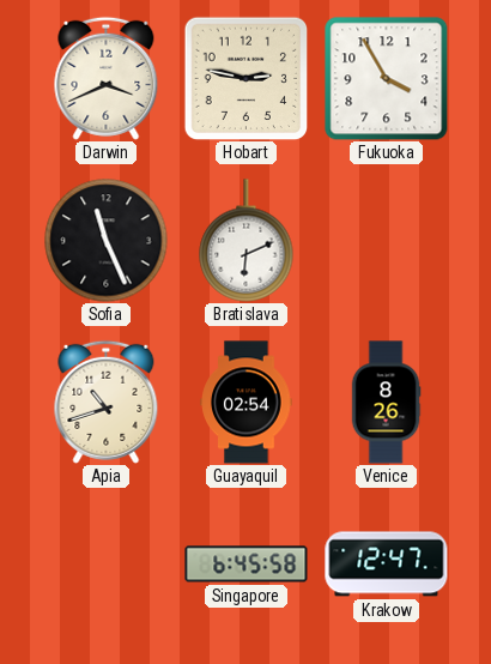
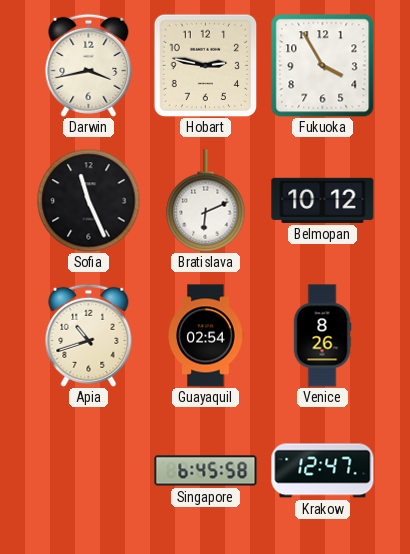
Darwin: 3:41 -> 3:43 (89, 65)
Belmopan: none -> 10:12 (323, 200)
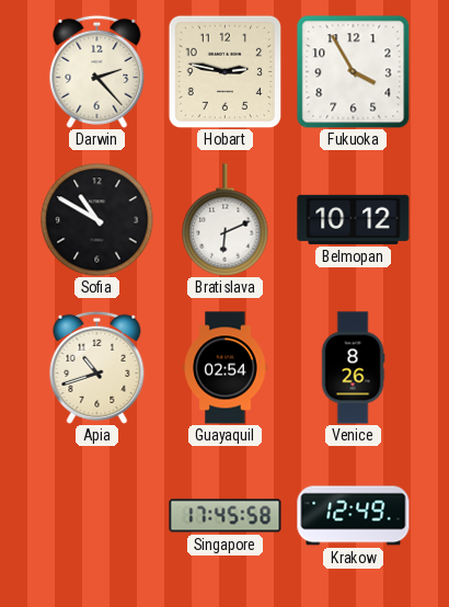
Darwin: 3:43 -> 2:23 (97, 71)
Sofia: 11:26 -> 10:50 (97, 220)
Singapore: 6:45 -> 17:45 (226, 516)
Krakow: 12:47 -> 12:49 (354, 516)
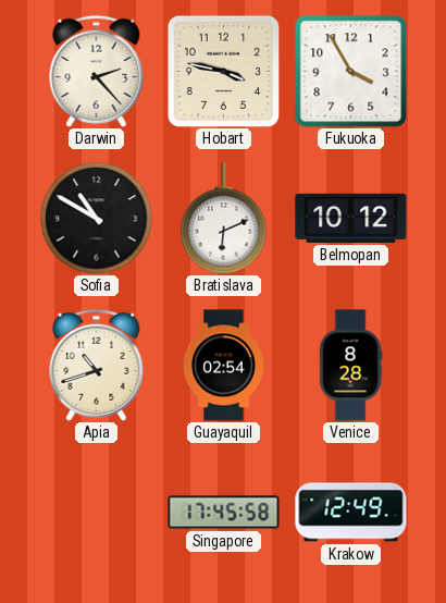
Hobart: 2:47 -> 3:47 (223, 71)
Venice: 8:26 -> 8:28 (350, 366)
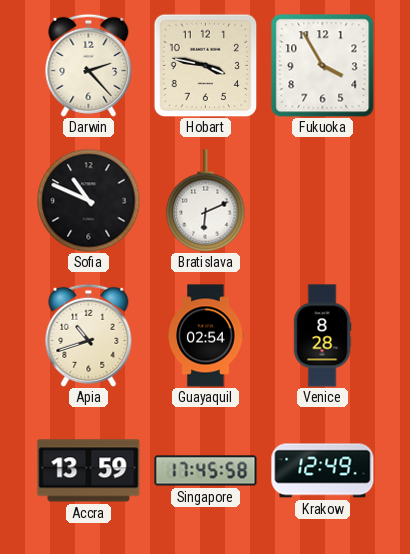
Sofia: 10:50 -> 10:49 (89, 201)
Belmopan: 10:12 -> none (351, 218)
Accra: none -> 13:59 (89, 471)
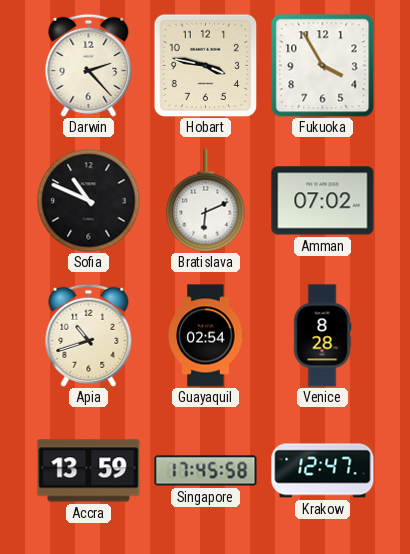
Amman: none -> 07:02 (323, 201)
Krakow: 12:49 -> 12:47 (323, 471)
